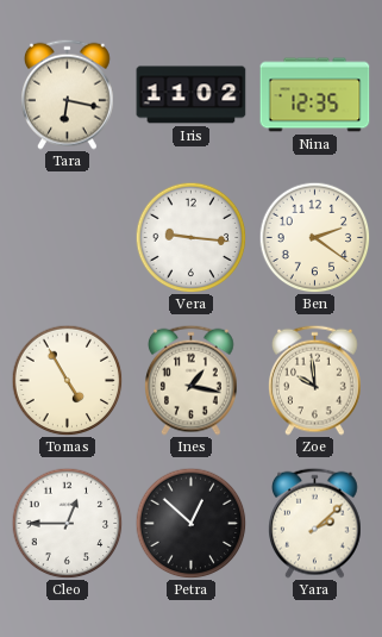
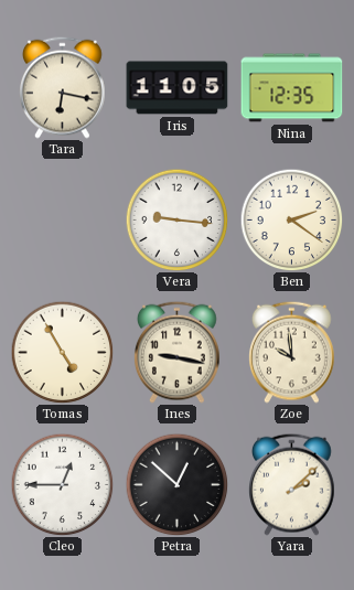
Iris: 11:02 -> 11:05 (178, 88)
Ines: 1:17 -> 9:17 (178, 352)
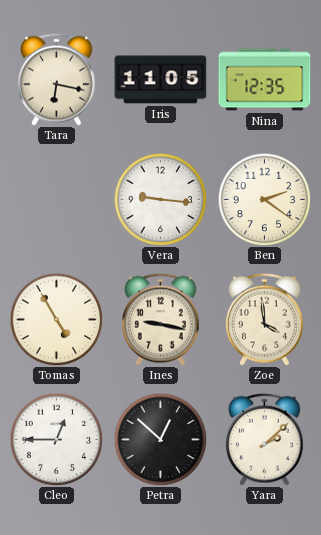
Zoe: 9:59 -> 3:59 (265, 319)
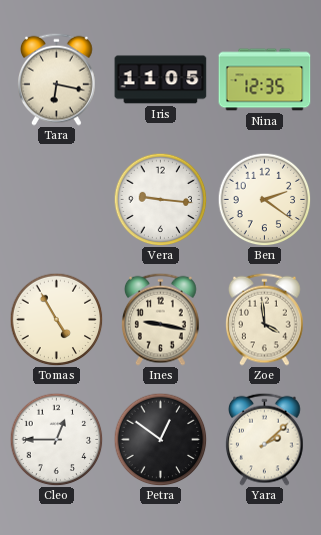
Petra: 12:52 -> 12:51 (160, 439)
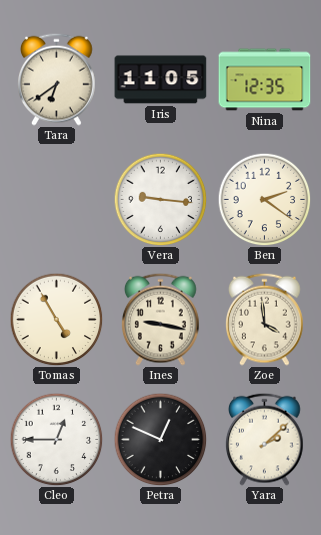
Tara: 6:17 -> 6:39 (57, 79)
Petra: 12:51 -> 12:49 (160, 439)
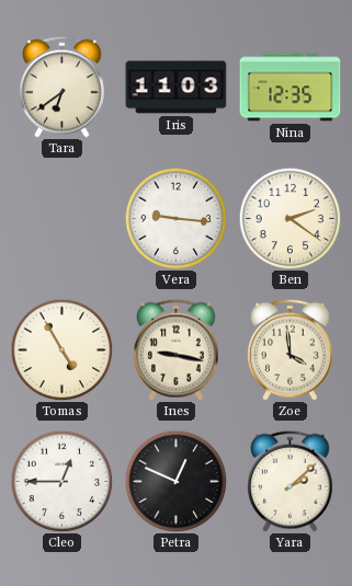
Iris: 11:05 -> 11:03 (177, 88)
